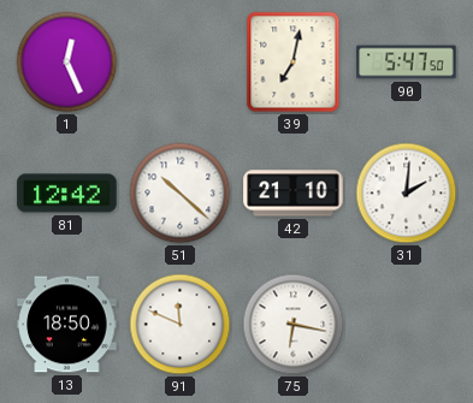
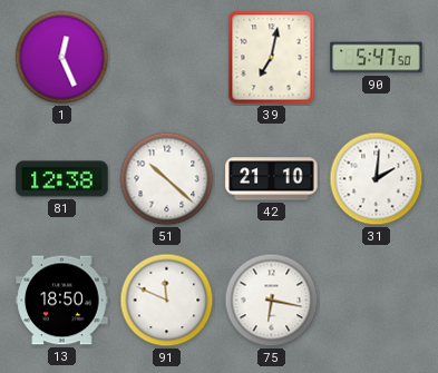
81: 12:42 -> 12:38 (62, 179)
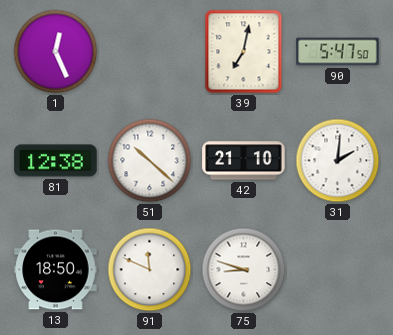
75: 6:17 -> 8:48 (244, 270)
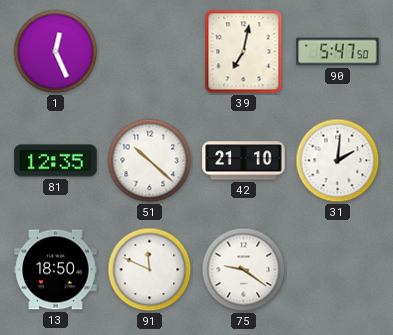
81: 12:38 -> 12:35 (56, 161)
75: 8:48 -> 9:21 (244, 270)
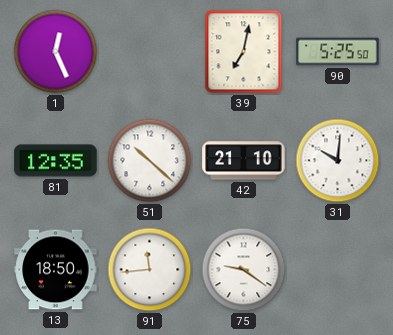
90: 5:47 -> 5:25 (338, 52)
31: 2:01 -> 10:01 (338, 161)
91: 11:49 -> 11:44 (150, 270)
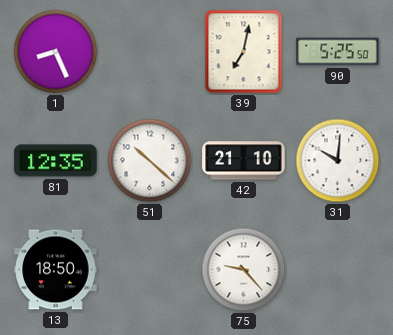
1: 12:26 -> 8:26 (56, 52)
91: 11:44 -> none (150, 270)
75: 9:21 -> 9:23 (244, 270)
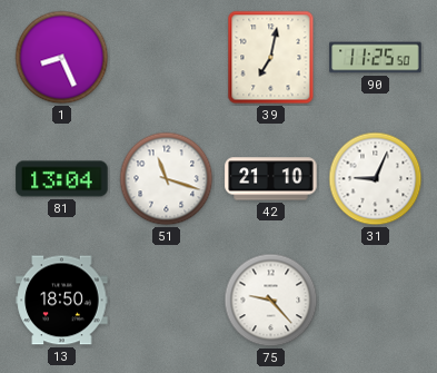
90: 5:25 -> 11:25 (376, 58)
81: 12:35 -> 13:04 (62, 179)
51: 10:22 -> 11:18 (167, 179)
31: 10:01 -> 9:04 (376, 179)
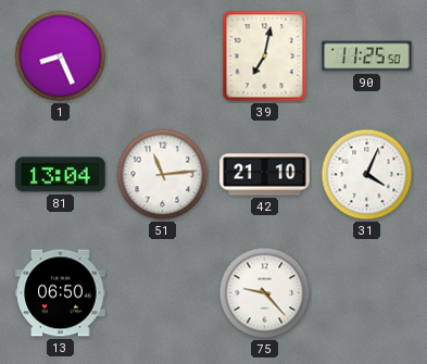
51: 11:18 -> 11:14 (163, 175)
31: 9:04 -> 4:04 (367, 175)
13: 18:50 -> 06:50 (61, 293)
